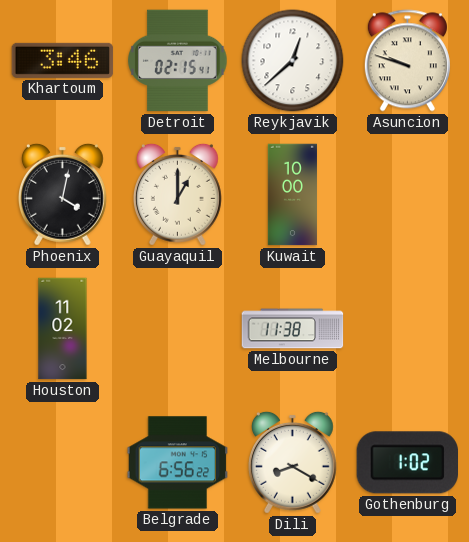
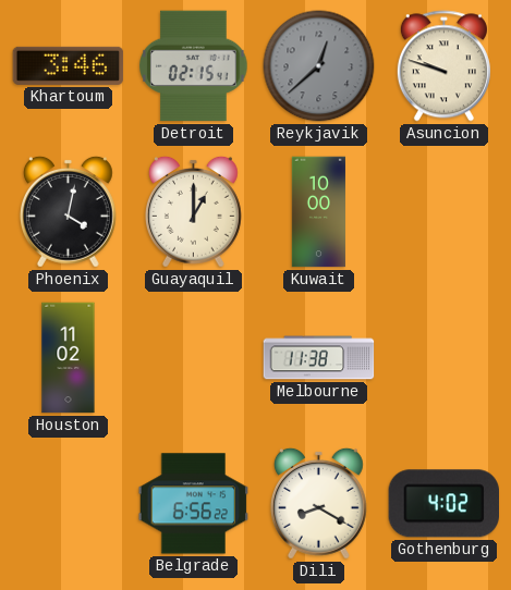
Reykjavik dial: white -> grey (319, 66)
Gothenburg: 1:02 -> 4:02 (443, 504)
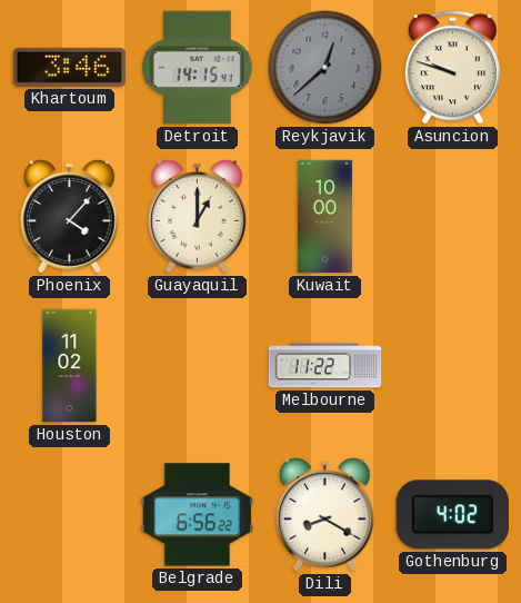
Detroit: 02:15 -> 14:15 (198, 68)
Phoenix: 4:02 -> 4:07 (69, 216)
Melbourne: 11:38 -> 11:22 (325, 366)
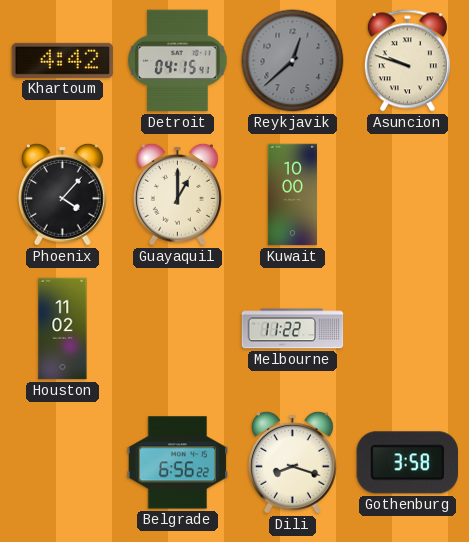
Khartoum: 3:46 -> 4:42 (63, 60)
Detroit: 14:15 -> 04:15 (178, 61)
Dili: 8:20 -> 8:18 (292, 462)
Gothenburg: 4:02 -> 3:58 (407, 463)
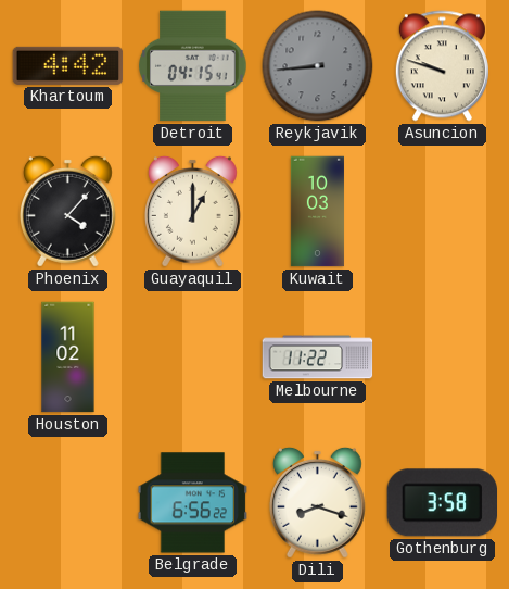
Reykjavik: 12:38 -> 8:44 (318, 66)
Kuwait: 10:00 -> 10:03 (317, 212)
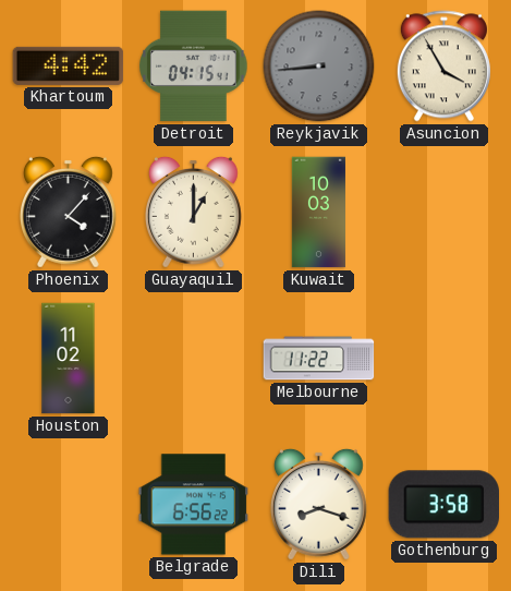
Asuncion: 9:48 -> 3:55 (443, 67)
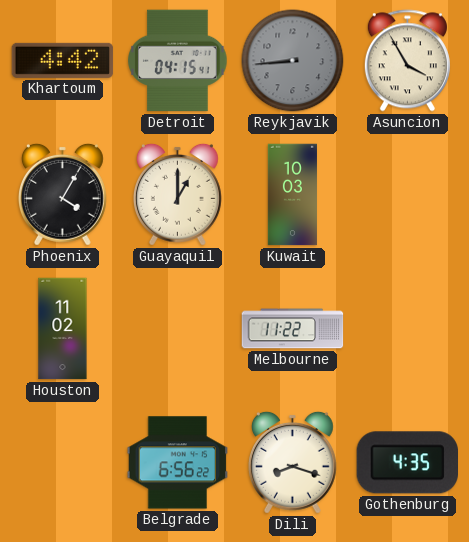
Phoenix: 4:07 -> 4:05 (62, 194)
Gothenburg: 3:58 -> 4:35 (407, 463)
